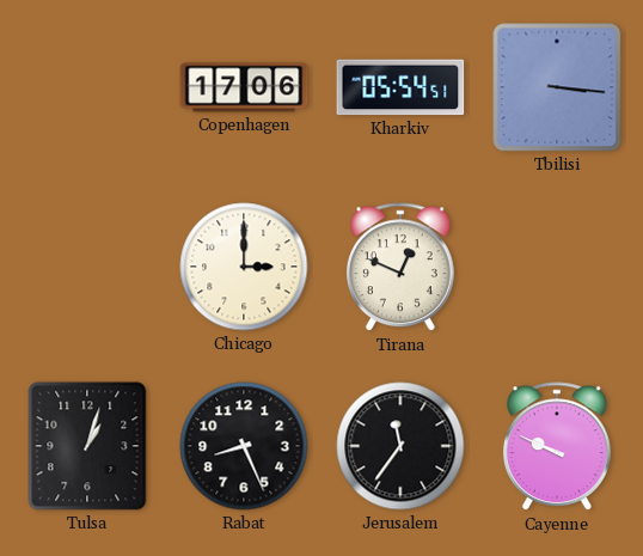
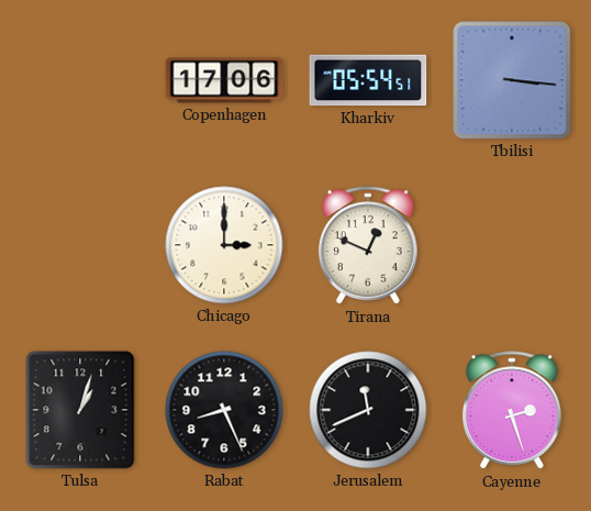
Jerusalem: 11:36 -> 11:41 (368, 410)
Cayenne: 9:49 -> 2:27 (512, 411)
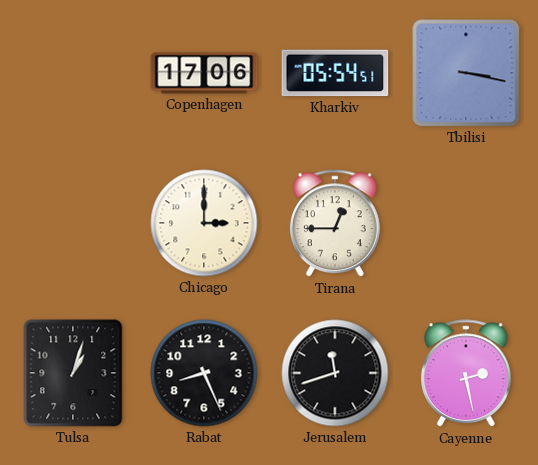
Tbilisi: 3:16 -> 3:17 (466, 73)
Tirana: 12:49 -> 12:45 (335, 224)
Jerusalem: 11:41 -> 11:42 (335, 373)
Cayenne: 2:27 -> 2:28 (466, 374)
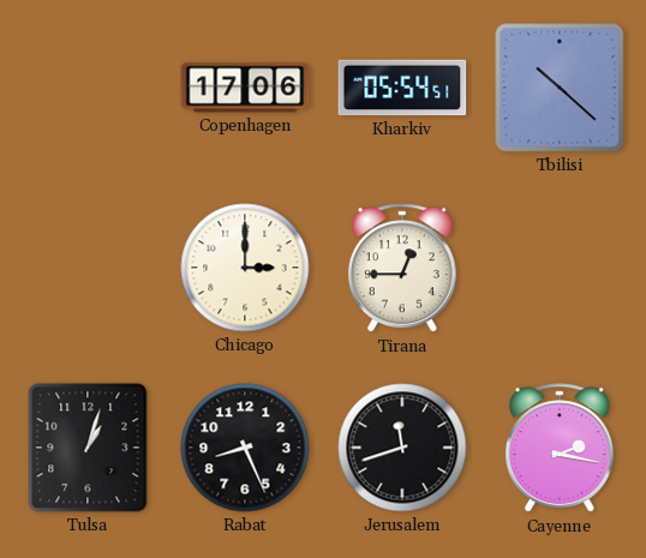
Tbilisi: 3:17 -> 10:22 (560, 88)
Cayenne: 2:28 -> 2:17 (560, 449)
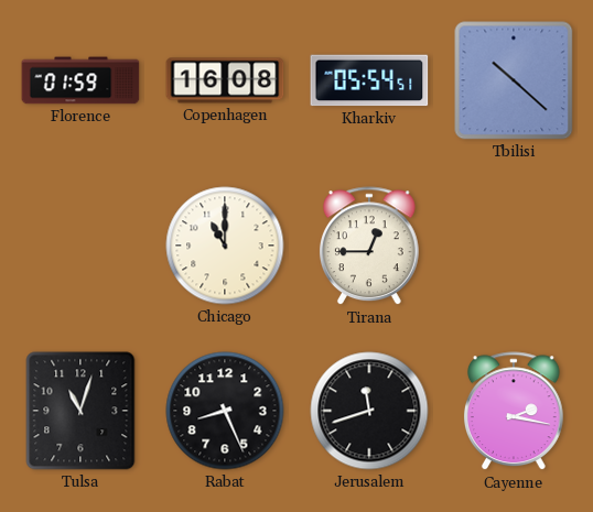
Florence: none -> 01:59 (80, 80)
Copenhagen: 17:06 -> 16:08 (225, 80)
Chicago: 3:00 -> 11:00 (225, 246)
Tulsa: 1:03 -> 11:03 (80, 411)
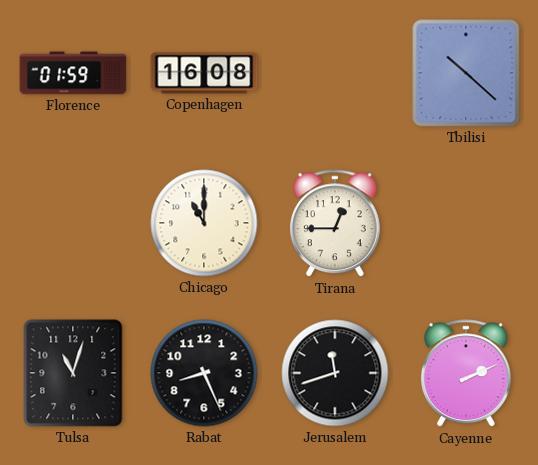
Kharkiv: 05:54 -> none (369, 80)
Cayenne: 2:17 -> 2:11 (466, 374)
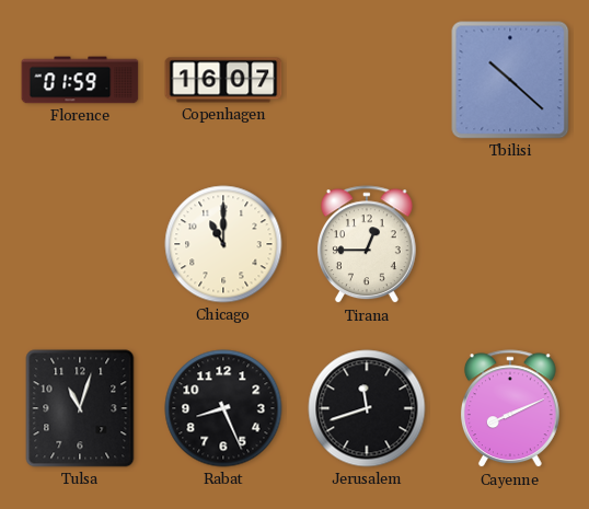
Copenhagen: 16:08 -> 16:07 (223, 80)
Cayenne: 2:11 -> 8:11 (510, 409)
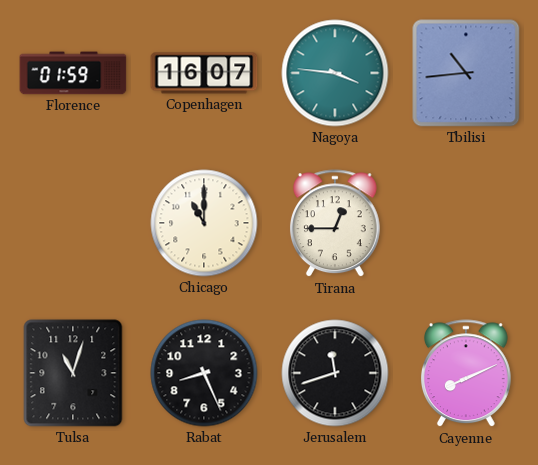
Nagoya: none -> 3:46 (335, 73)
Tbilisi: 10:22 -> 10:44 (466, 73)
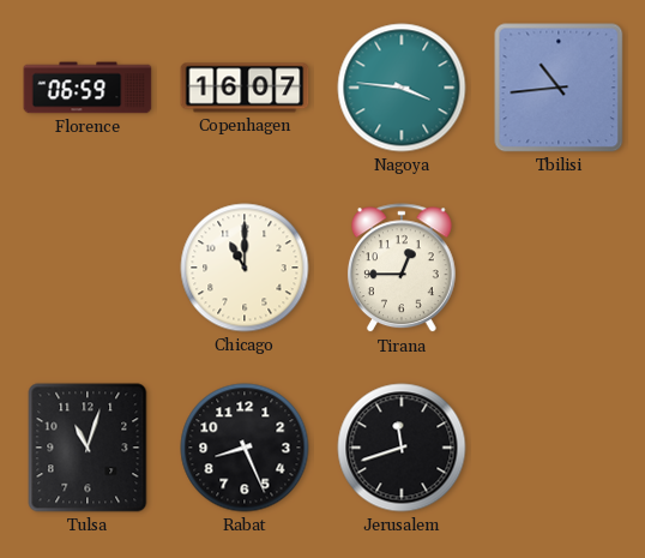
Florence: 01:59 -> 06:59 (88, 88)
Cayenne: 8:11 -> none (466, 374)
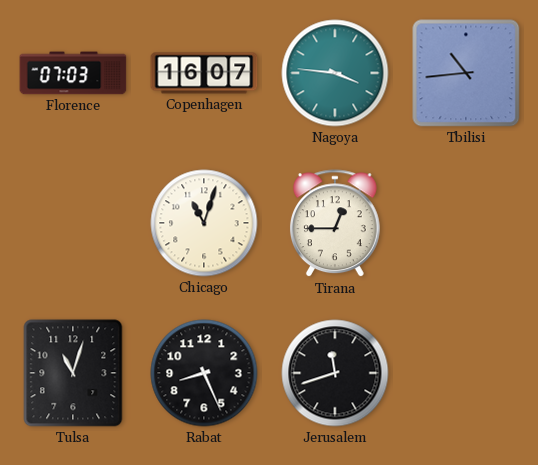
Florence: 06:59 -> 07:03 (73, 73)
Chicago: 11:00 -> 11:03 (204, 223)
